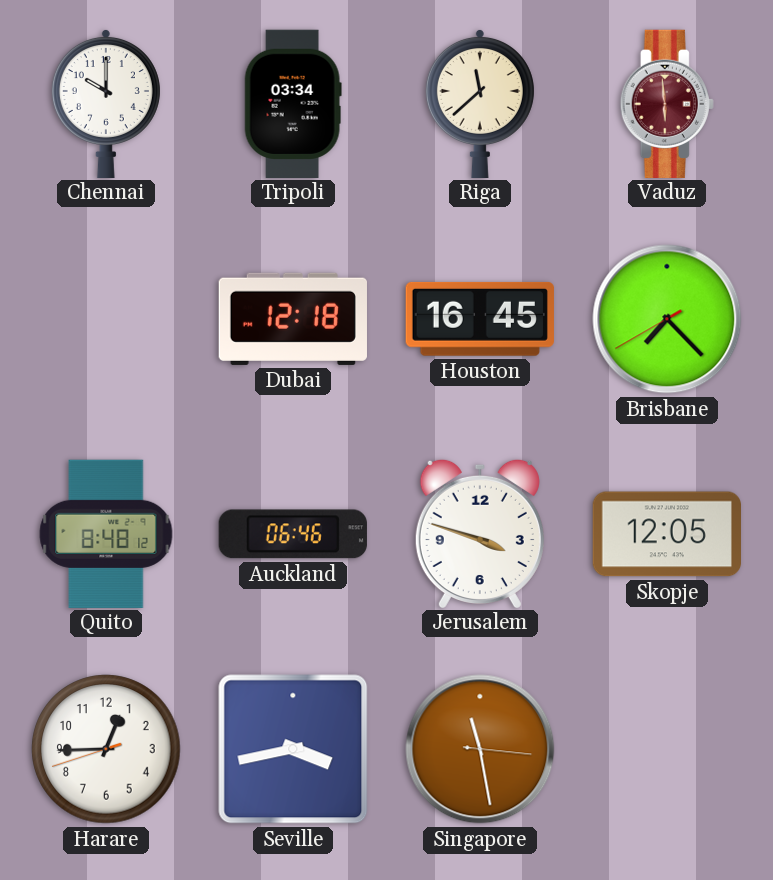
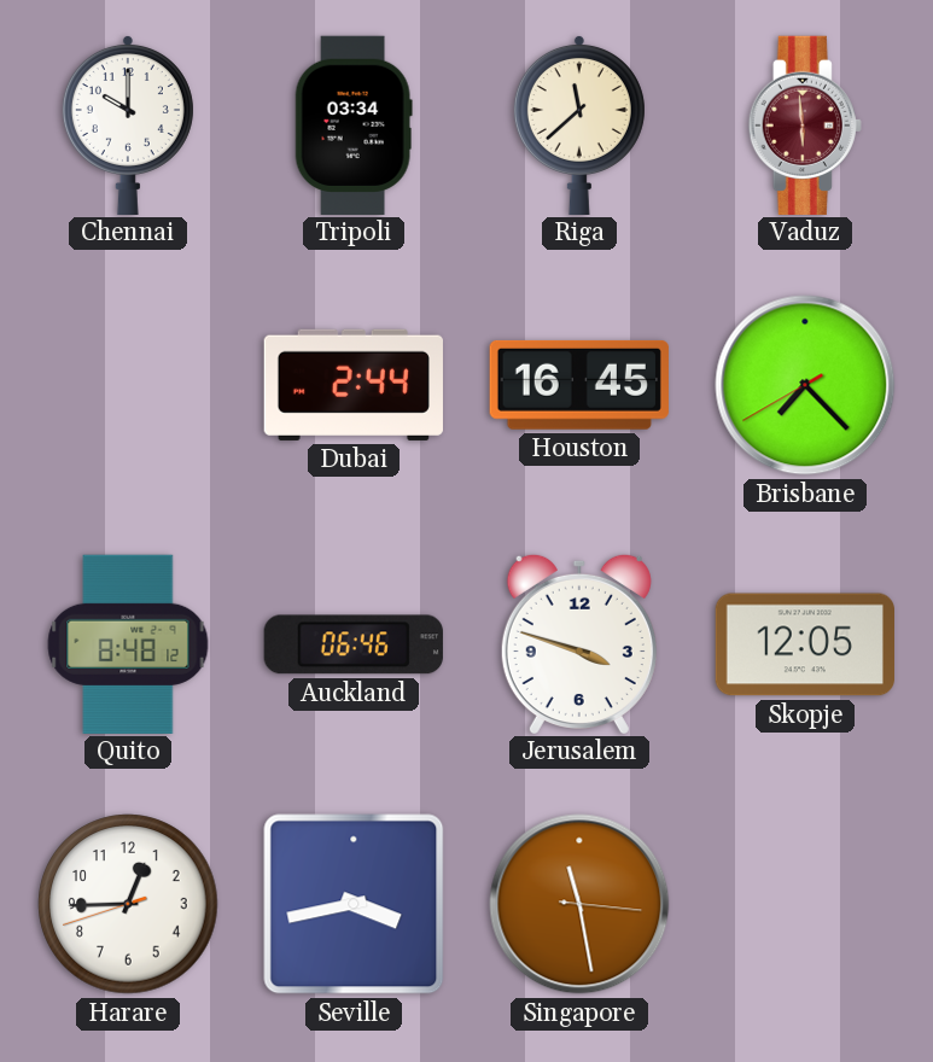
Dubai: 12:18 -> 2:44 (354, 385)
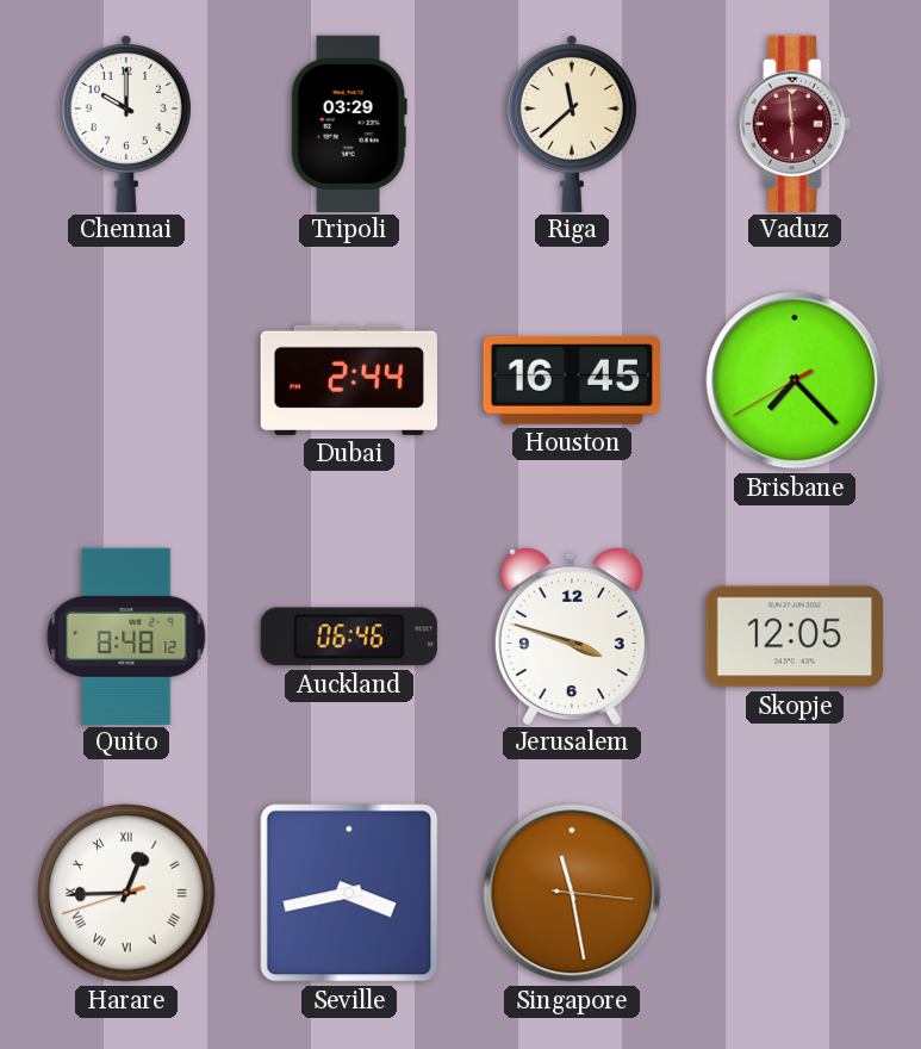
Tripoli: 03:34 -> 03:29 (349, 123)
Harare numerals: Arabic -> Roman (126, 893)
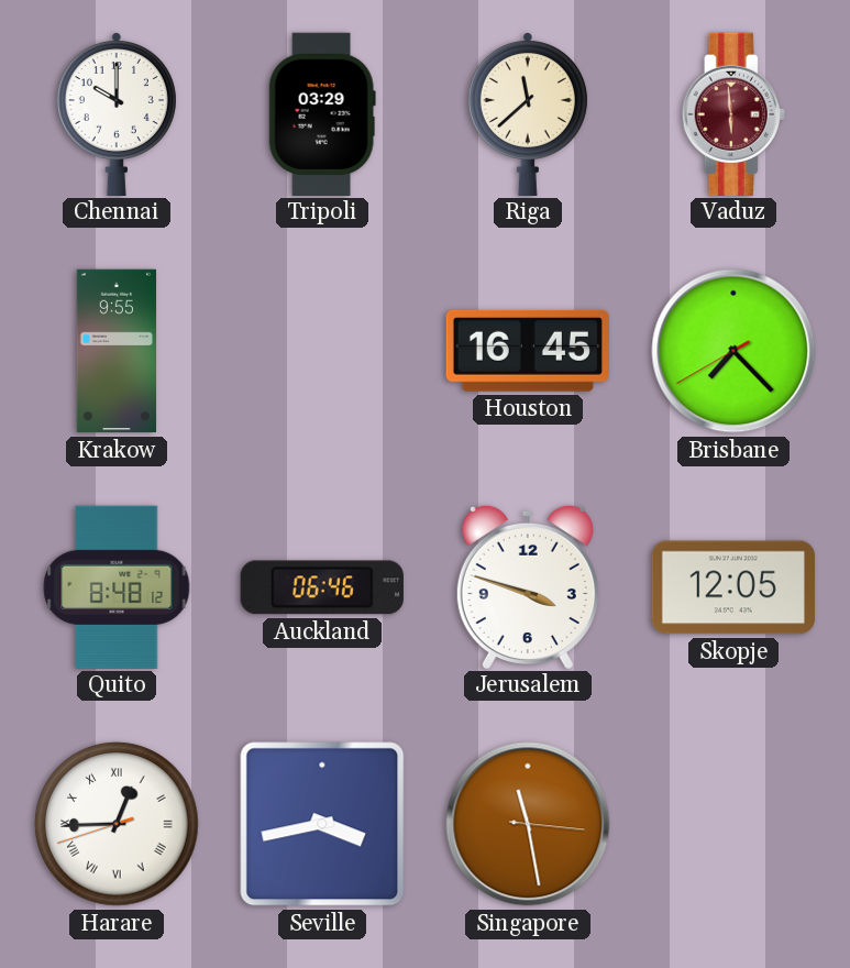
Krakow: none -> 9:55 (115, 351)
Dubai: 2:44 -> none (349, 380)
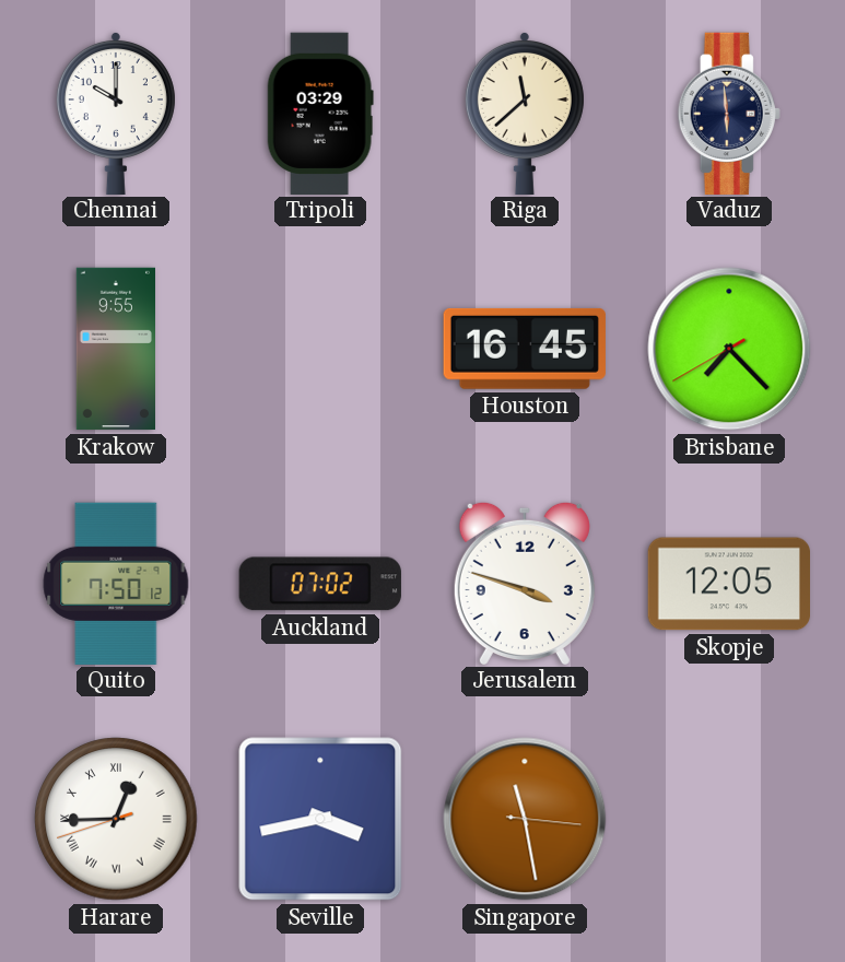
Vaduz dial: burgundy -> navy (729, 113)
Quito: 8:48 -> 7:50 (116, 583)
Auckland: 06:46 -> 07:02 (320, 584)
